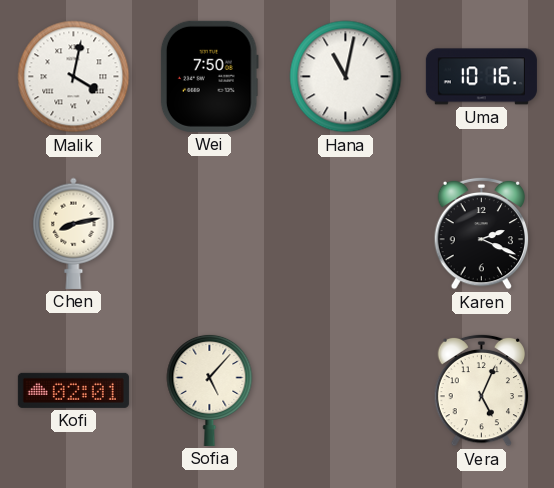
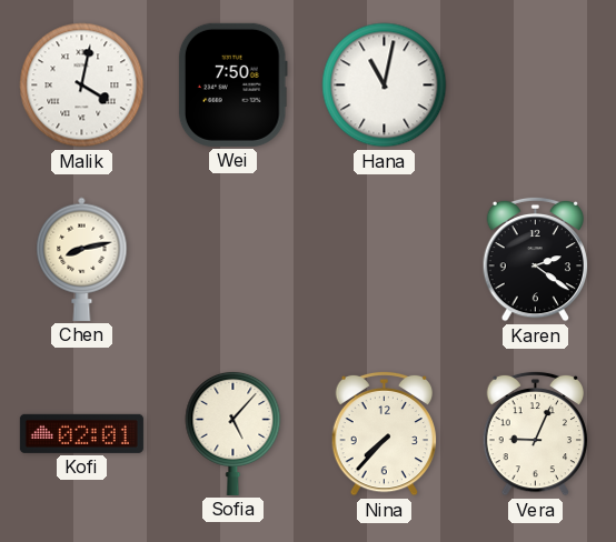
Uma: 10:16 -> none (481, 77)
Karen: 2:19 -> 2:21 (536, 259)
Nina: none -> 7:37 (385, 433)
Vera: 5:04 -> 9:04 (536, 433)
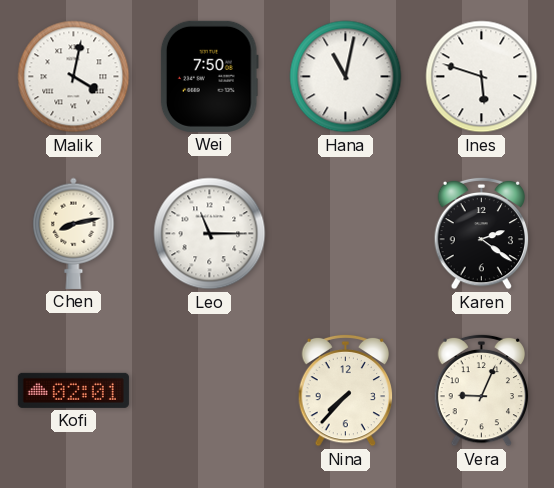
Ines: none -> 5:48 (482, 77)
Leo: none -> 11:15 (210, 234)
Sofia: 5:07 -> none (234, 433)
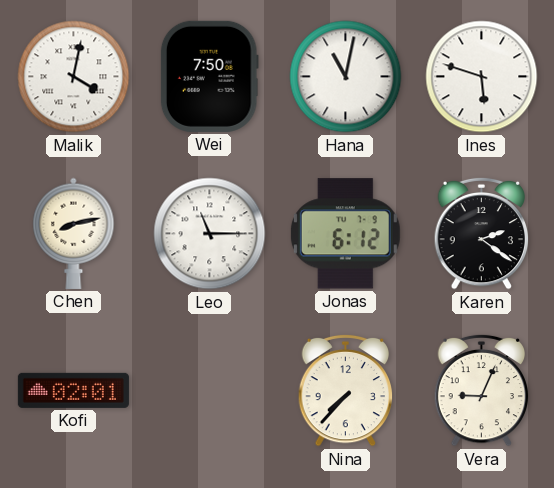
Jonas: none -> 6:12 (345, 234)
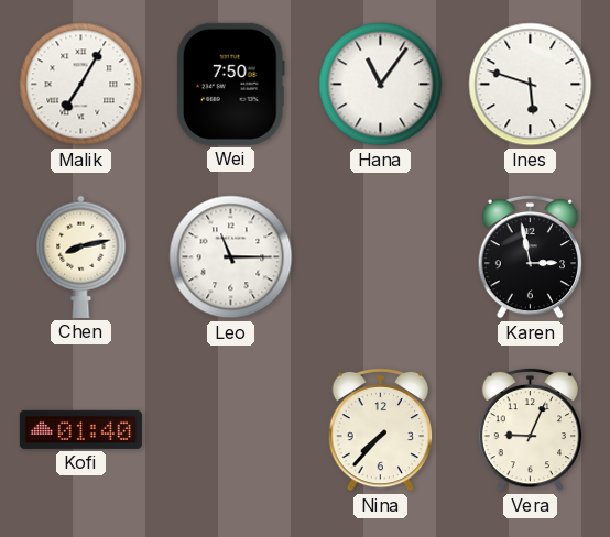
Malik: 4:02 -> 7:05 (81, 85)
Hana: 11:02 -> 11:06 (381, 85)
Jonas: 6:12 -> none (345, 234)
Karen: 2:21 -> 2:58 (531, 256)
Kofi: 02:01 -> 01:40 (80, 429)
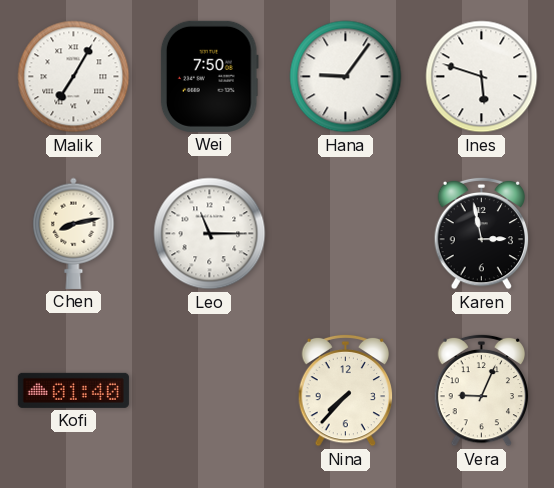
Hana: 11:06 -> 9:06 (346, 77)
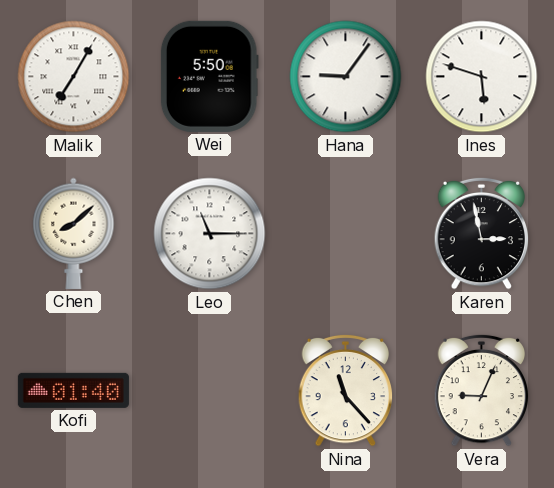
Wei: 7:50 -> 5:50 (209, 76)
Chen: 8:13 -> 8:08 (74, 233)
Nina: 7:37 -> 11:23 (346, 390)
